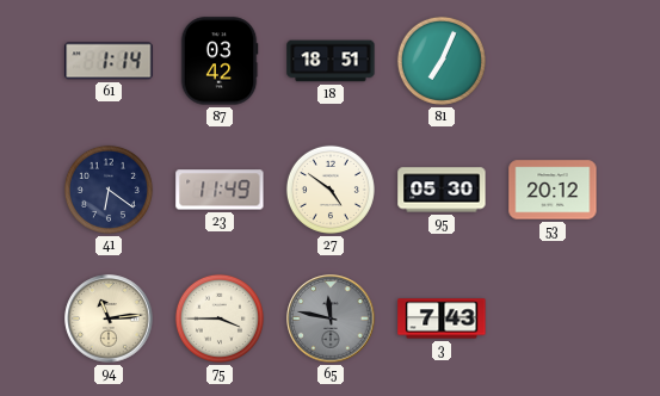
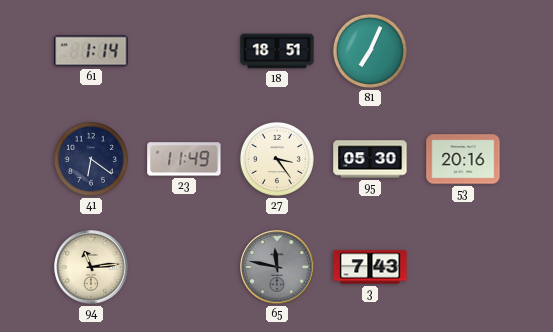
87: 03:42 -> none (220, 61)
27: 4:51 -> 3:24 (277, 159)
53: 20:12 -> 20:16 (463, 159)
75: 3:45 -> none (220, 318)
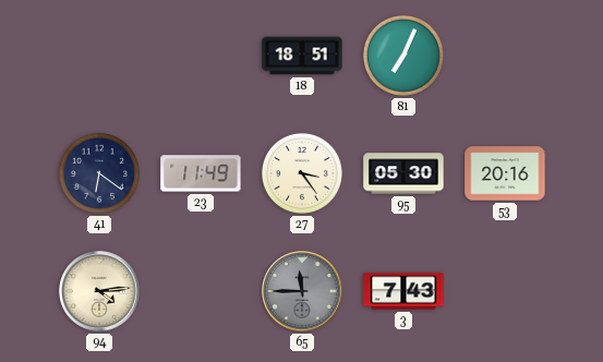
61: 1:14 -> none (91, 51)
94: 11:14 -> 4:14 (99, 291)
65: 11:47 -> 11:45 (302, 291)
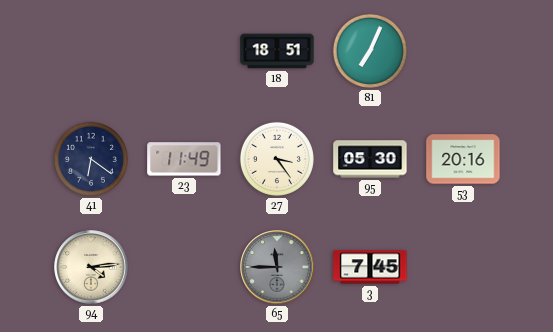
3: 7:43 -> 7:45 (370, 267)
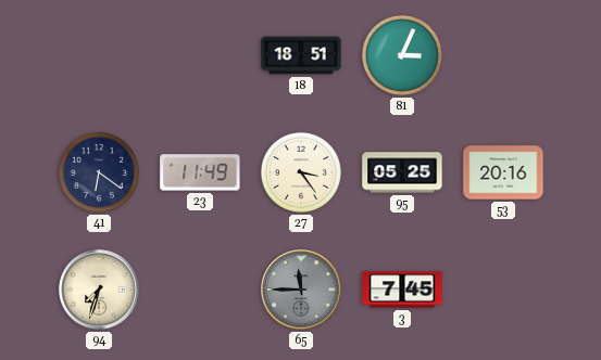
81: 7:04 -> 3:04 (402, 55)
95: 05:30 -> 05:25 (402, 172)
94: 4:14 -> 7:33 (99, 290)
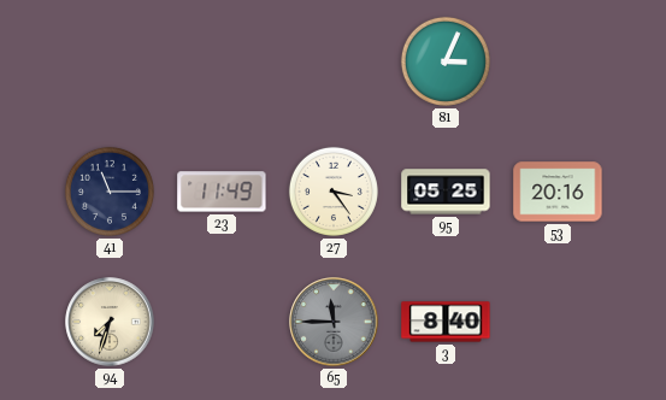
18: 18:51 -> none (301, 55)
41: 6:21 -> 11:15 (110, 192)
3: 7:45 -> 8:40 (446, 322)
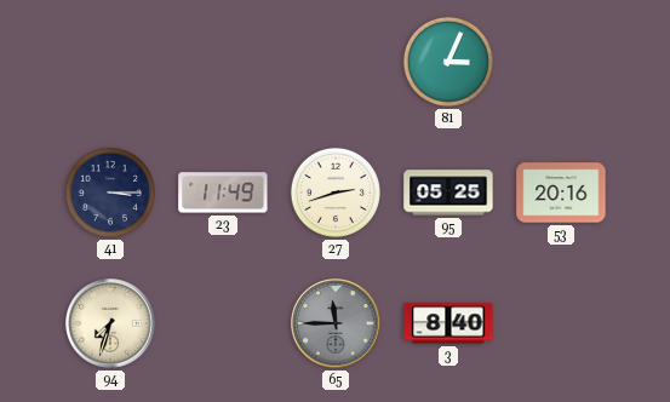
41: 11:15 -> 3:15 (110, 193)
27: 3:24 -> 2:42 (336, 193)
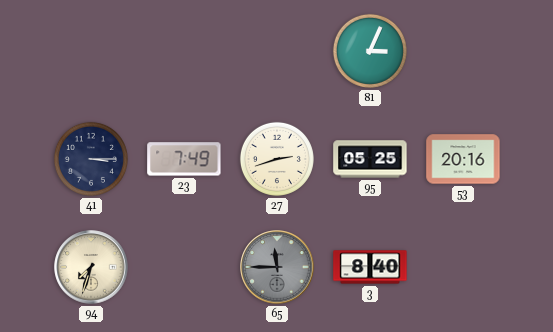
23: 11:49 -> 7:49 (184, 159)
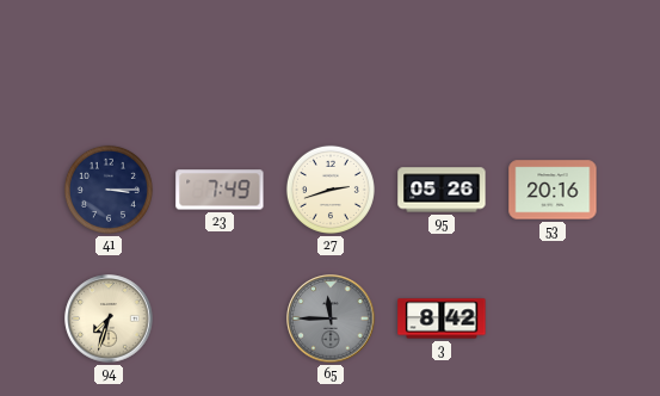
81: 3:04 -> none (370, 51)
95: 05:25 -> 05:26 (442, 190)
3: 8:40 -> 8:42 (442, 318)
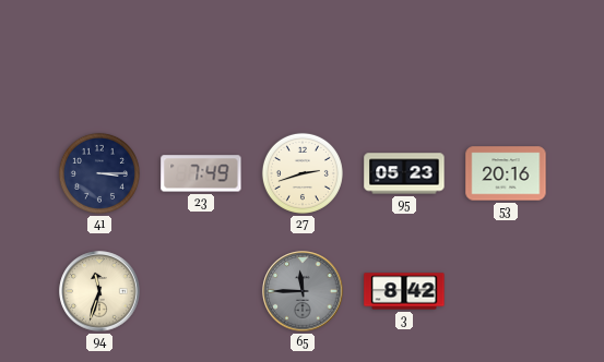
95: 05:26 -> 05:23 (404, 173)
94: 7:33 -> 11:33 (99, 291)
